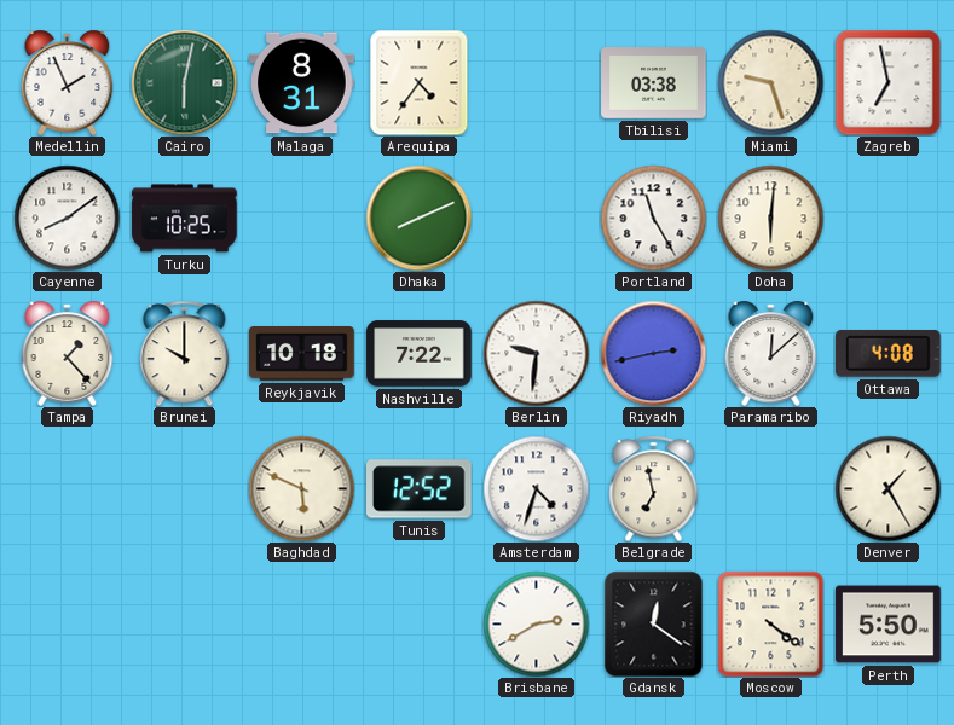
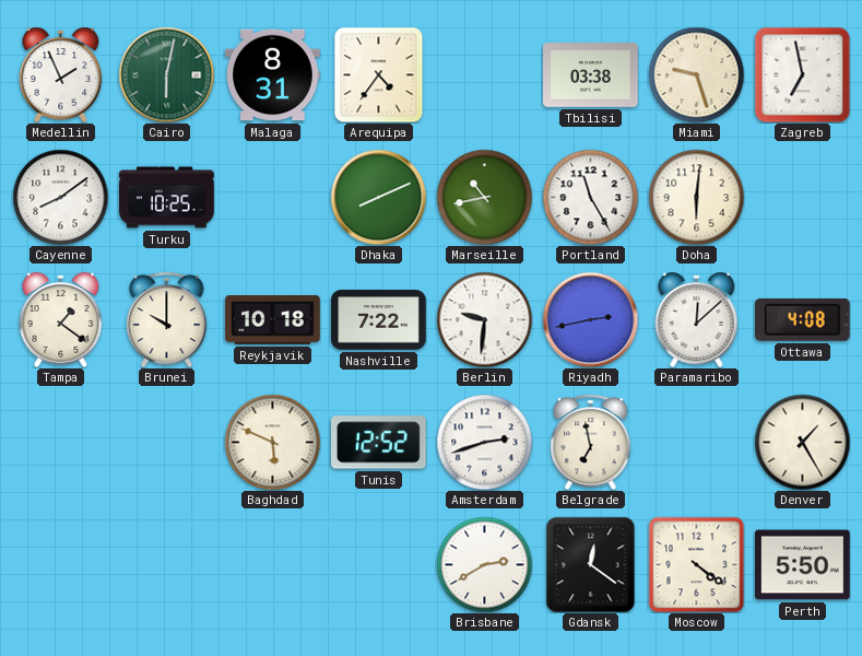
Marseille: none -> 10:43 (484, 197)
Tampa: 1:23 -> 1:21 (61, 319)
Amsterdam: 4:33 -> 2:42 (484, 442)
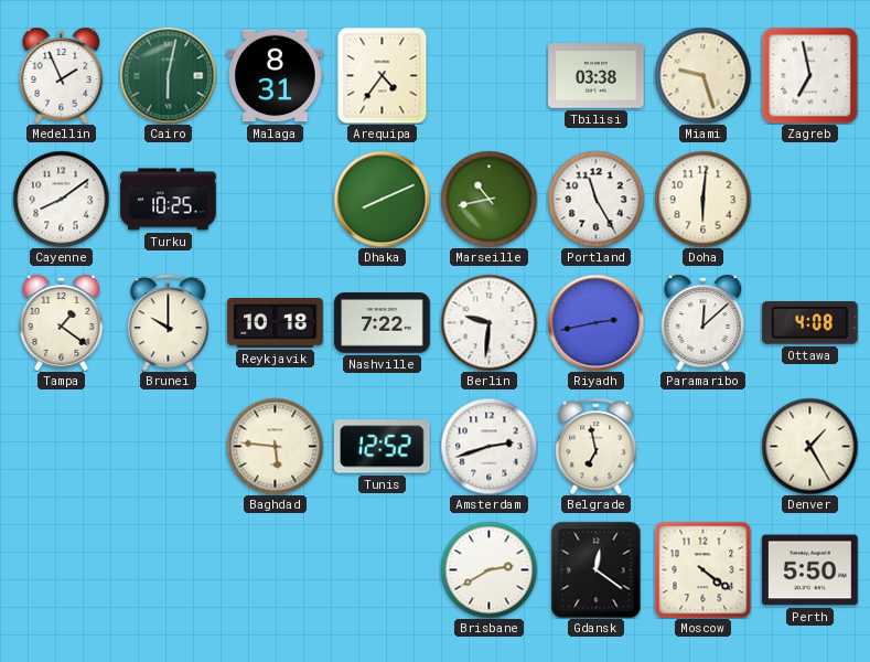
Baghdad: 5:49 -> 5:46 (275, 446)
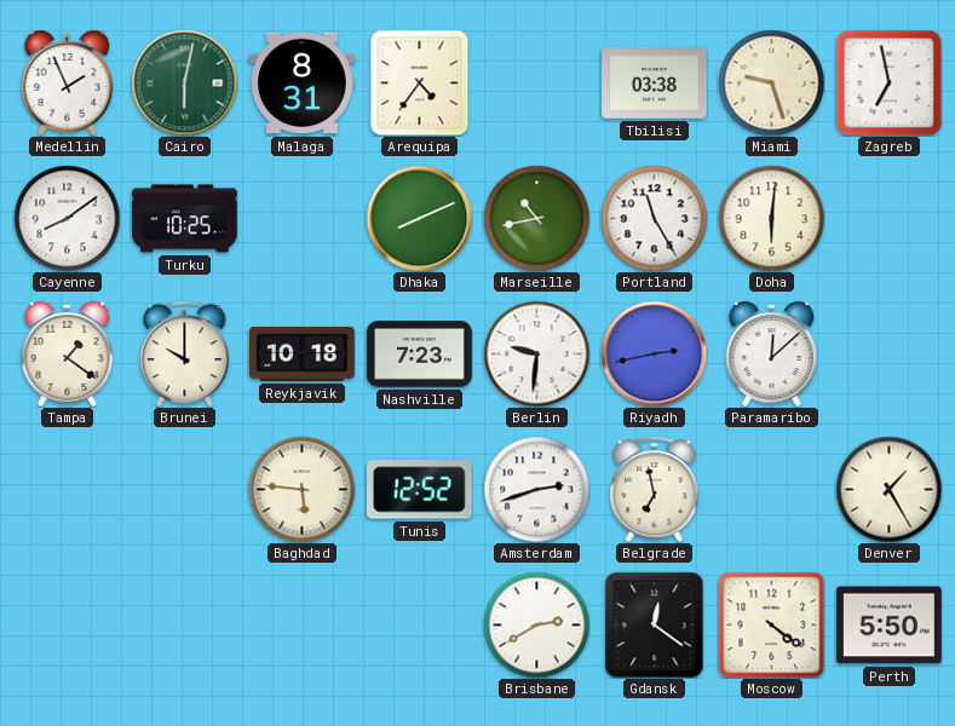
Nashville: 7:22 -> 7:23 (420, 355)
Ottawa: 4:08 -> none (810, 323)
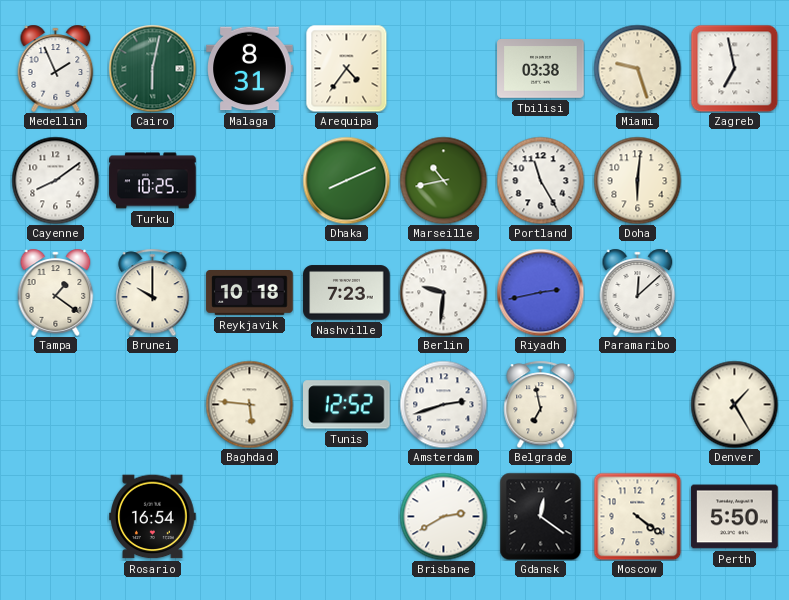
Rosario: none -> 16:54 (153, 517)
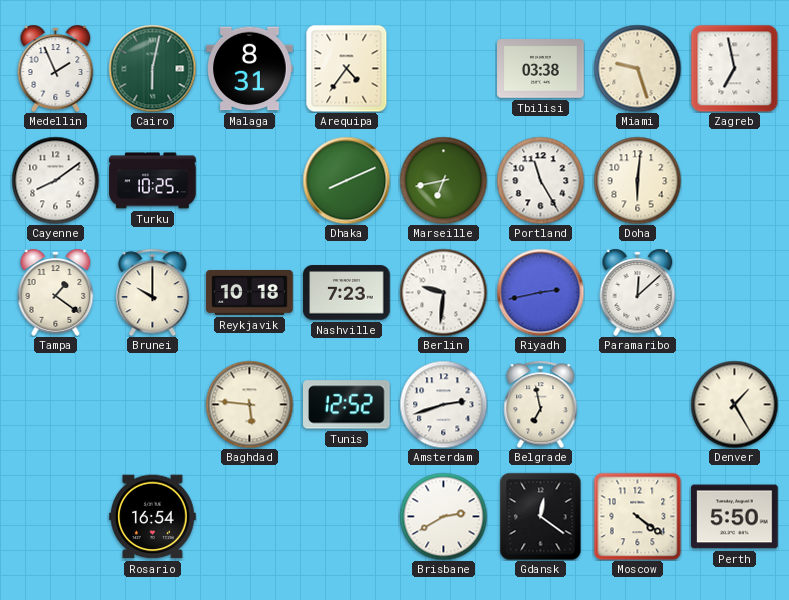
Marseille: 10:43 -> 6:43 (443, 180)
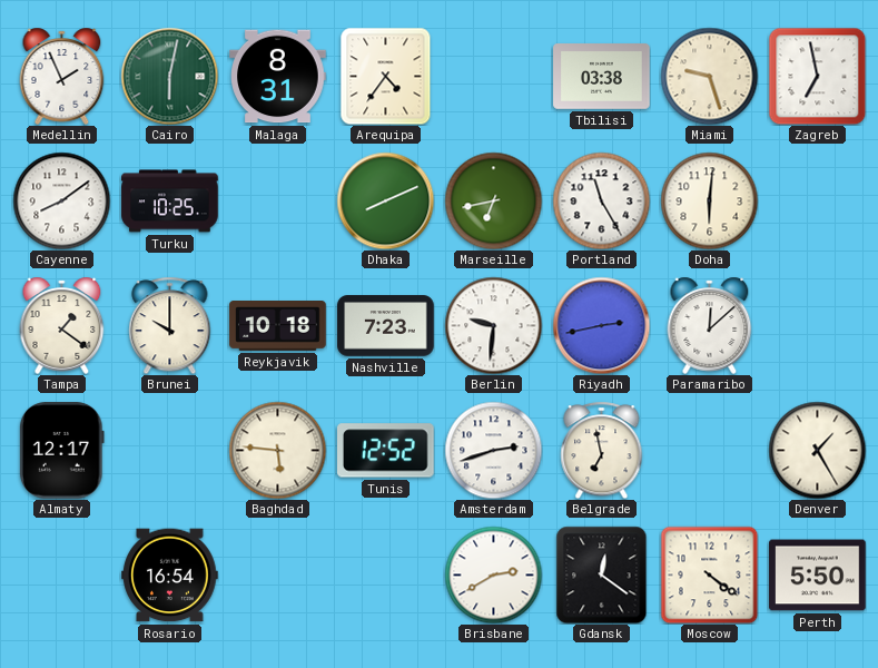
Almaty: none -> 12:17 (61, 451)
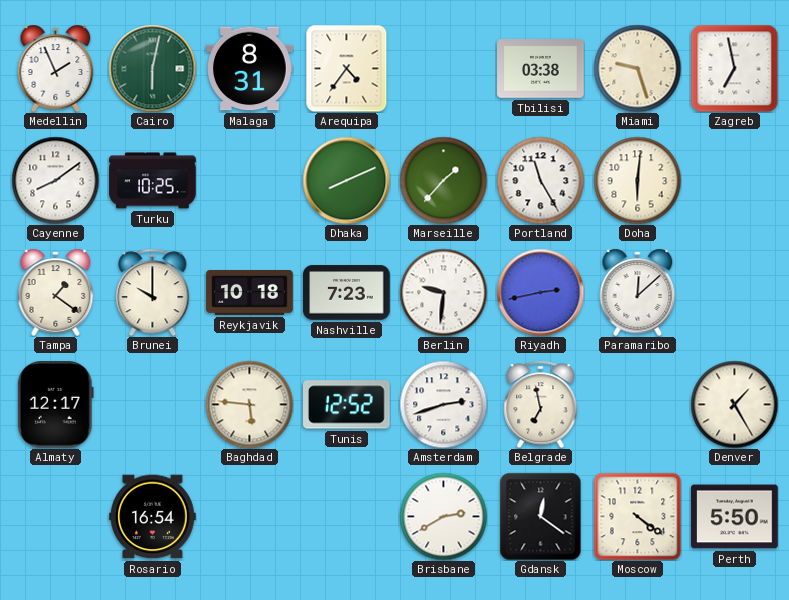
Marseille: 6:43 -> 1:37 (443, 180)
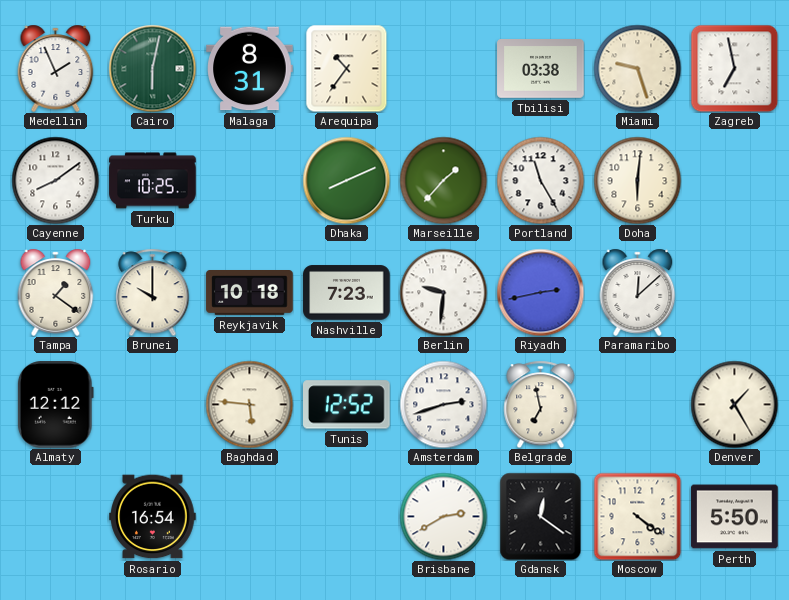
Arequipa: 4:36 -> 10:36 (347, 68)
Almaty: 12:17 -> 12:12 (55, 405)
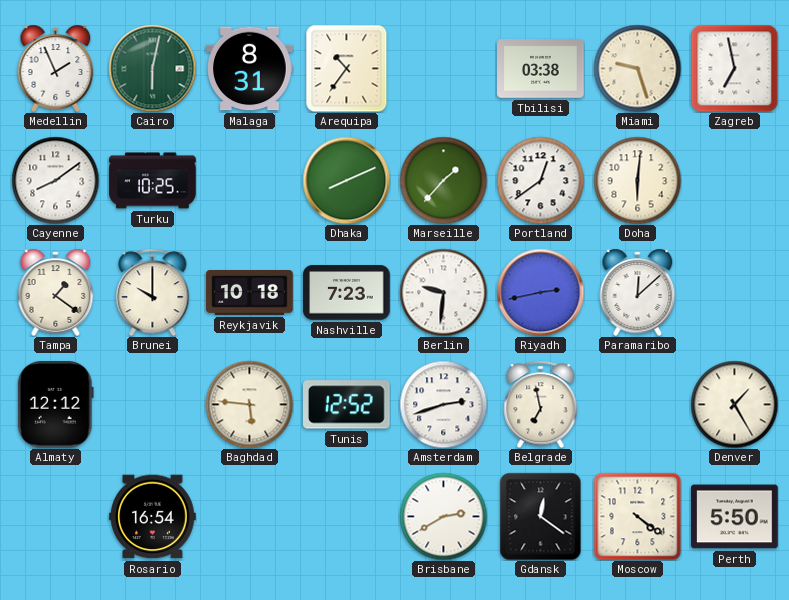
Portland: 11:25 -> 12:39 (540, 180)
